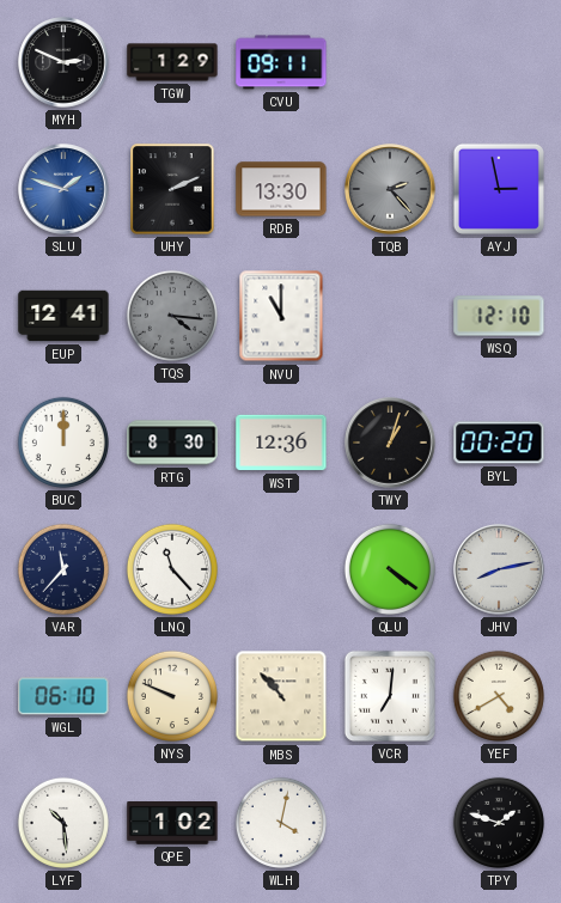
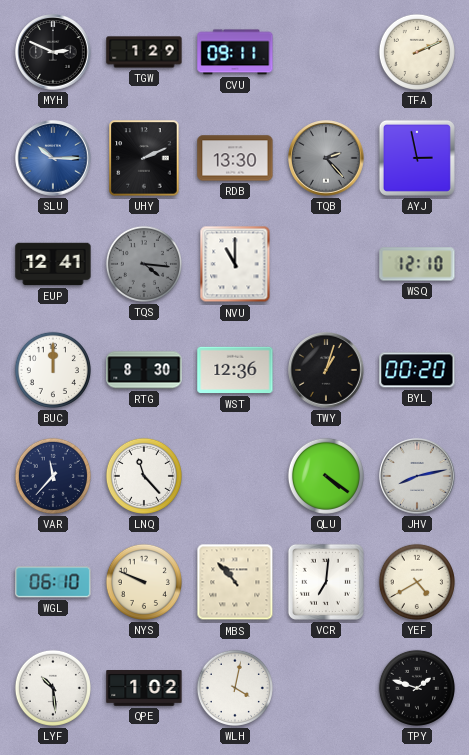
TFA: none -> 2:11 (417, 52)
SLU: 1:48 -> 10:15 (53, 158)
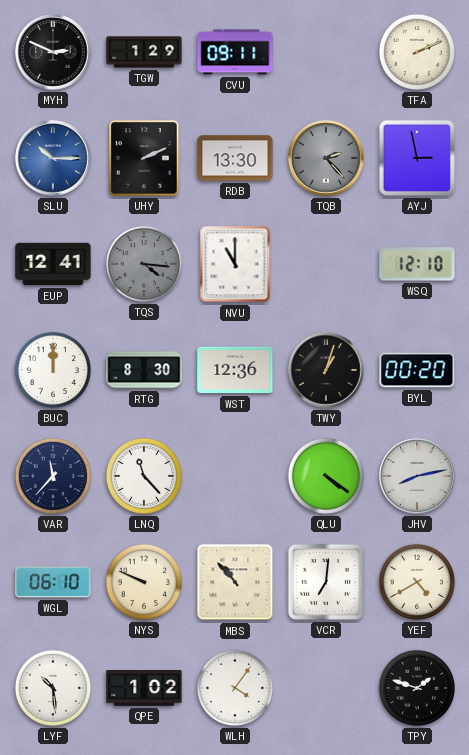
WLH: 4:02 -> 4:06 (235, 688)
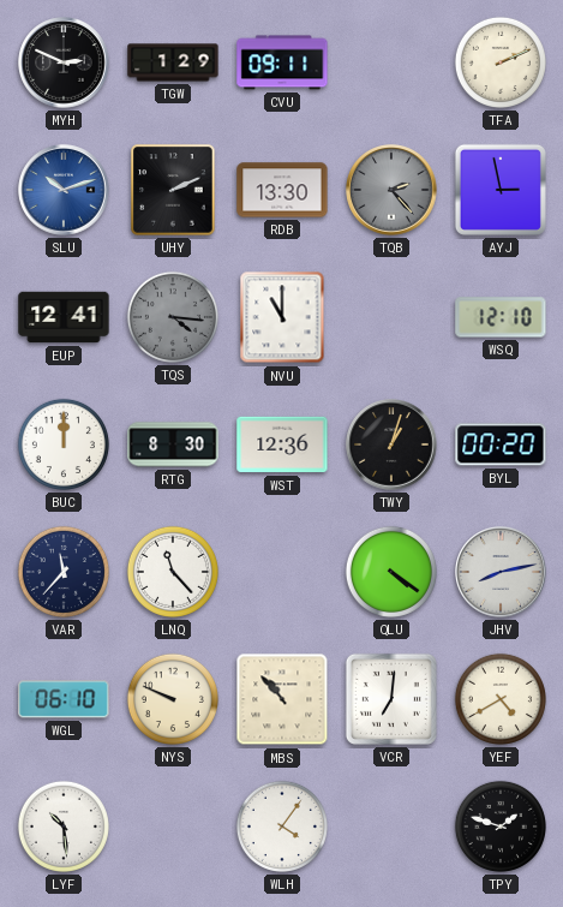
SLU: 10:15 -> 10:12 (64, 190)
QPE: 1:02 -> none (144, 688)
